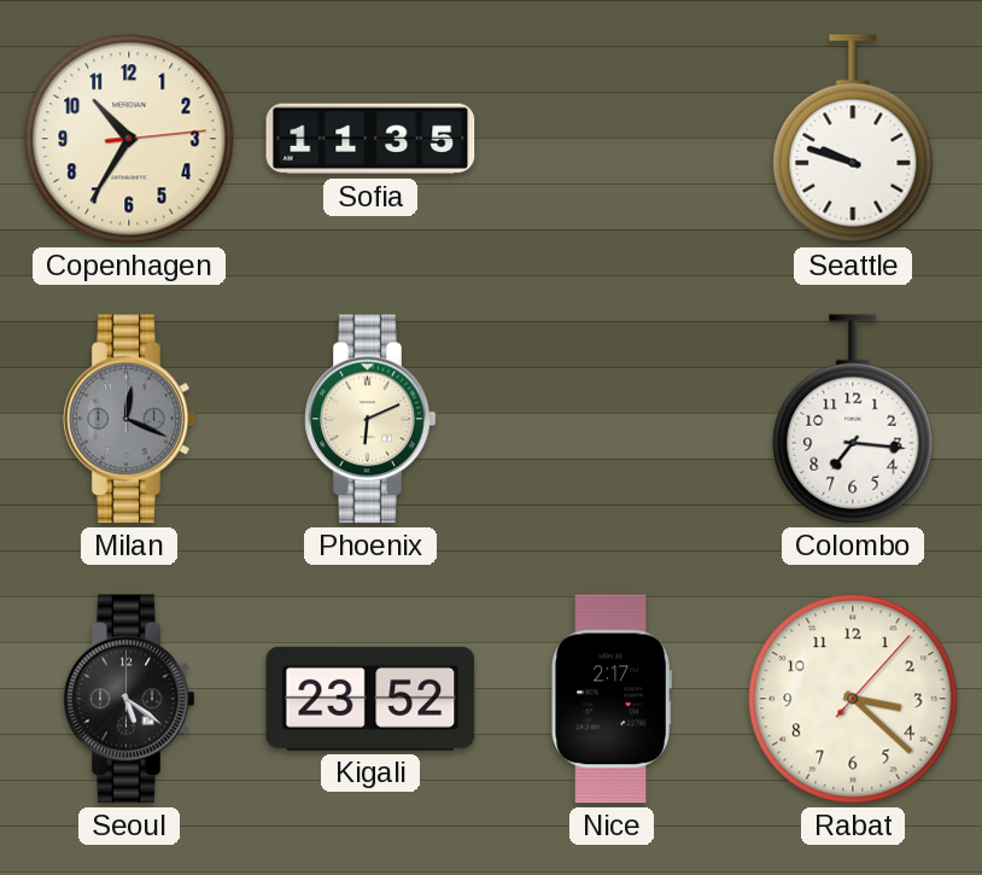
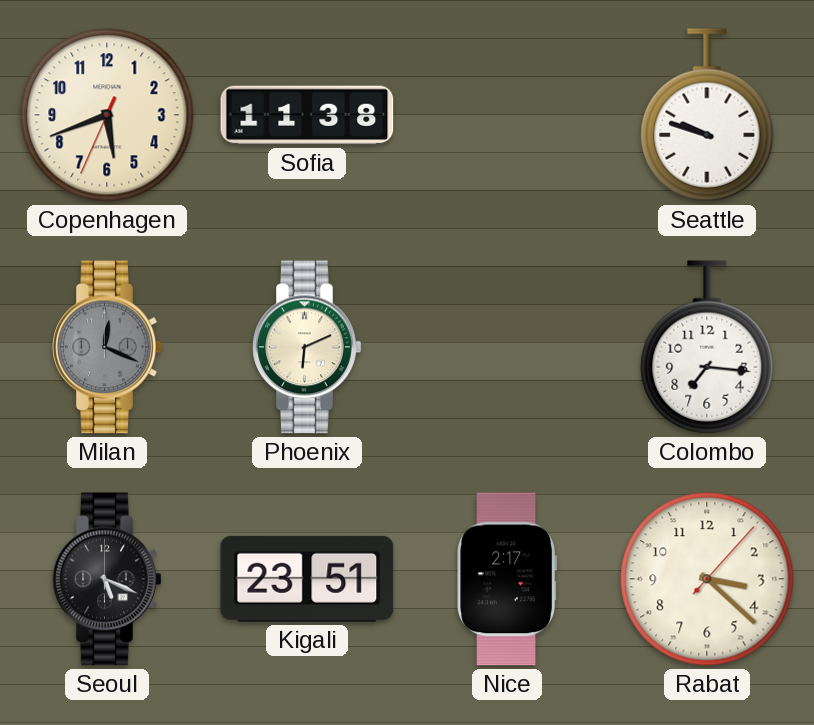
Copenhagen: 10:35 -> 5:41 (107, 115)
Sofia: 11:35 -> 11:38 (307, 115)
Seoul: 5:21 -> 5:19 (107, 579)
Kigali: 23:52 -> 23:51 (307, 579)
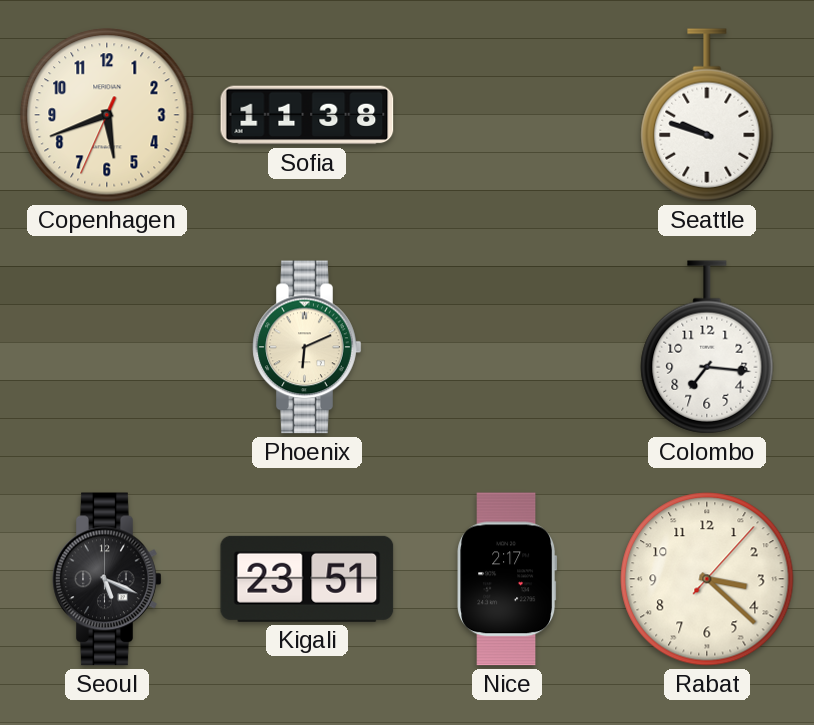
Milan: 12:19 -> none (107, 347)
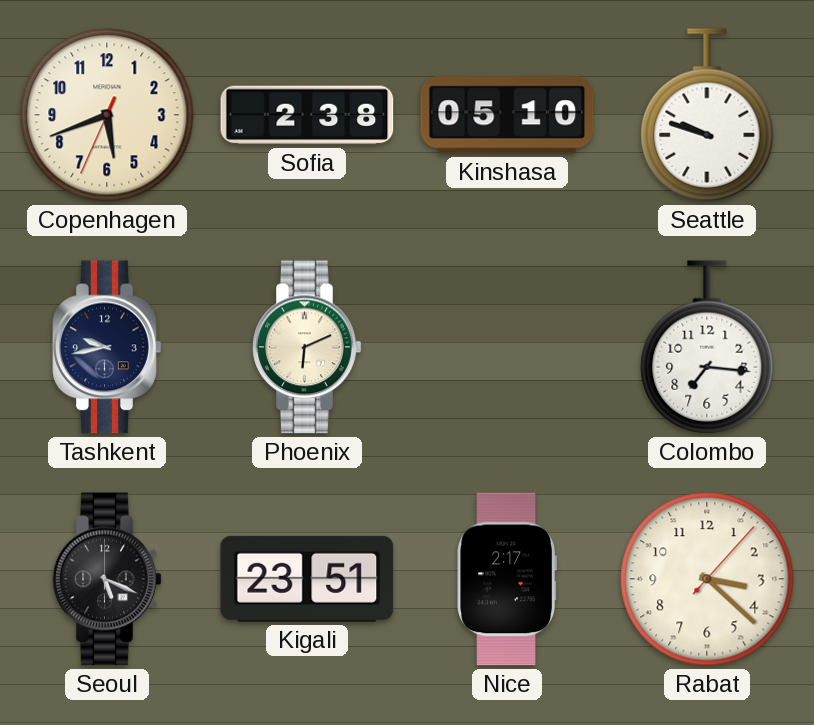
Sofia: 11:38 -> 2:38 (307, 115)
Kinshasa: none -> 05:10 (507, 115)
Tashkent: none -> 9:43 (107, 347)
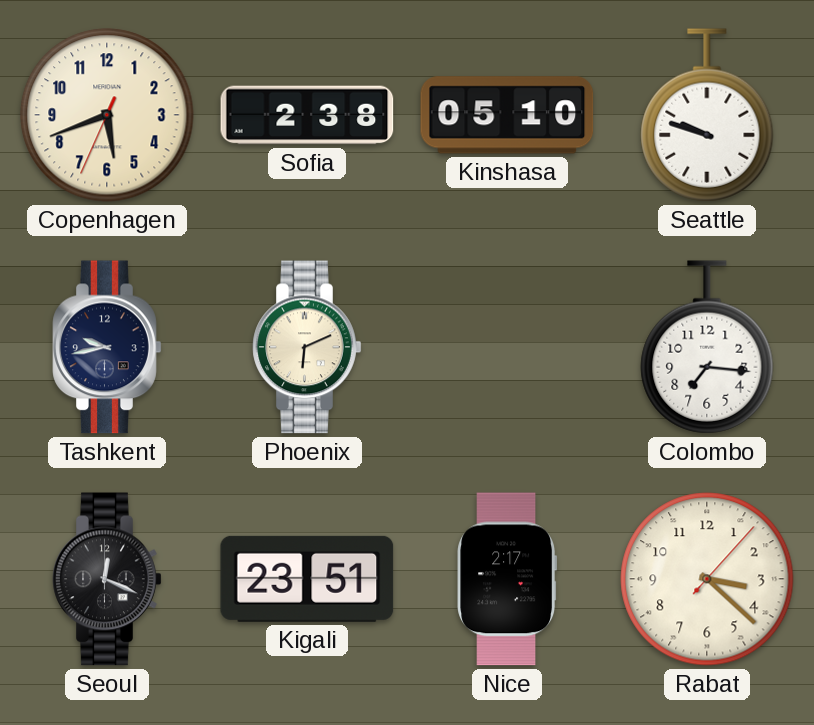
Seoul: 5:19 -> 12:19 (107, 579)
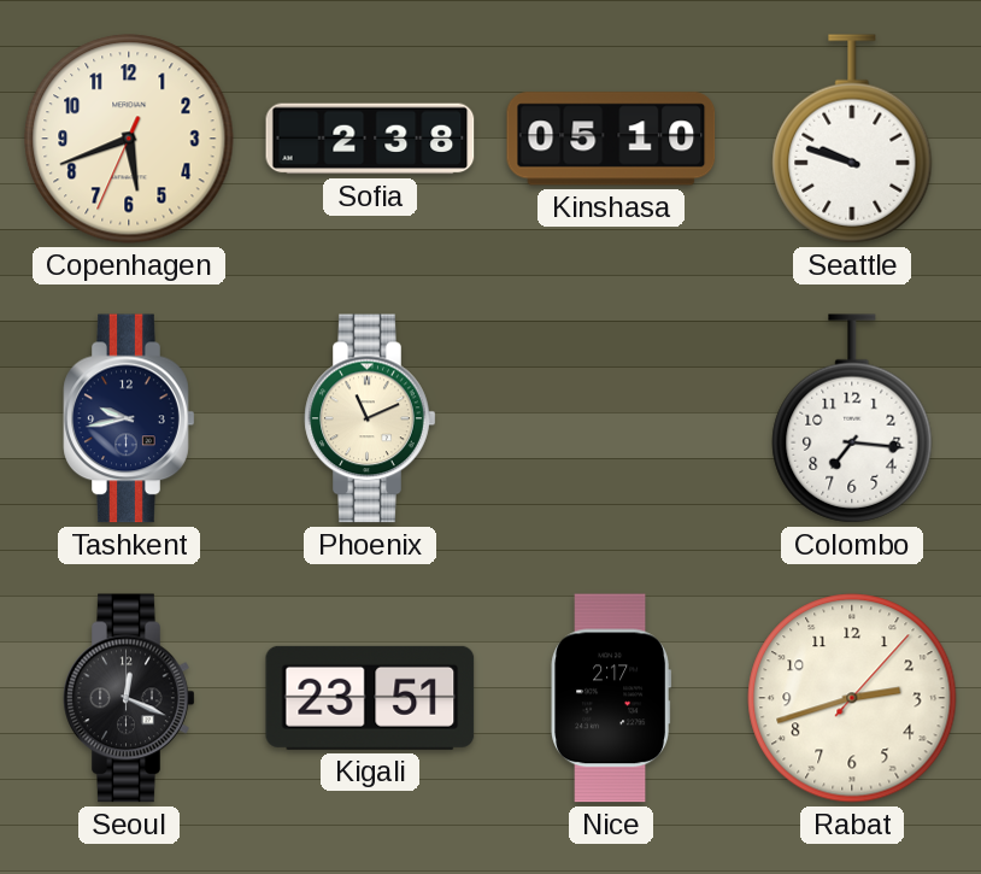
Phoenix: 6:11 -> 11:11 (370, 418)
Rabat: 3:22 -> 2:42 (852, 698)
